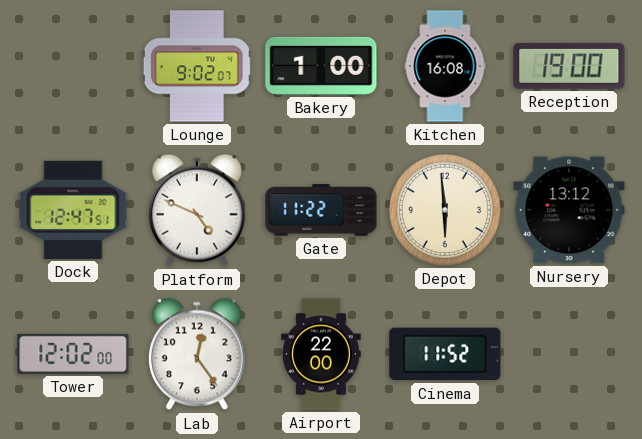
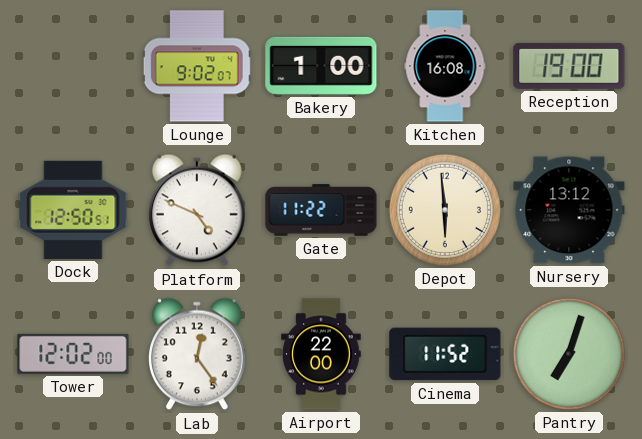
Dock: 12:47 -> 12:50 (73, 210)
Pantry: none -> 7:03 (569, 354)
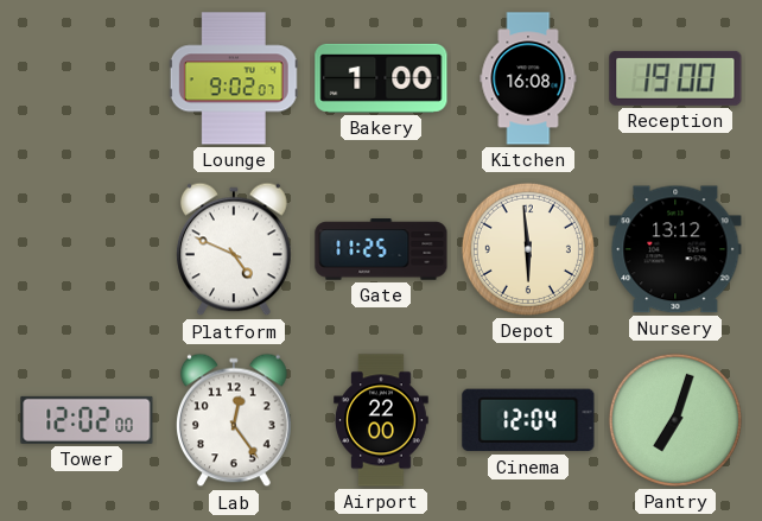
Dock: 12:50 -> none (73, 210)
Gate: 11:22 -> 11:25 (381, 249)
Cinema: 11:52 -> 12:04 (528, 420)
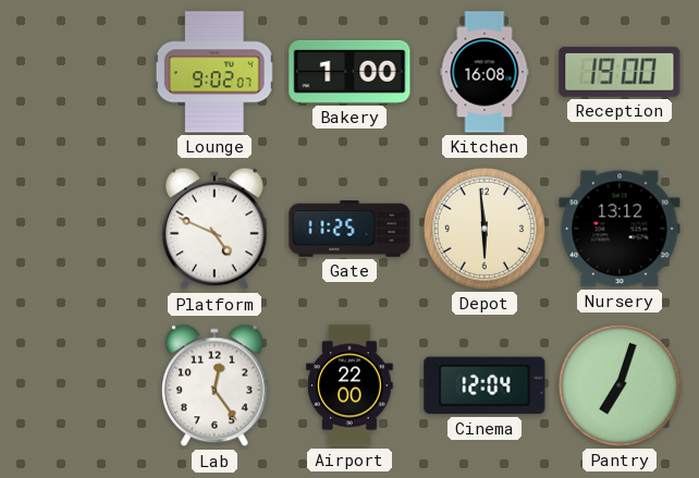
Tower: 12:02 -> none (87, 420)
